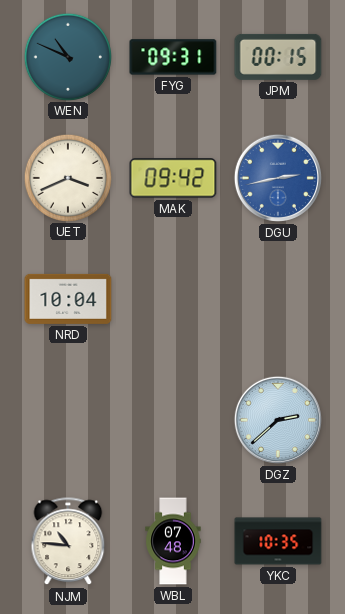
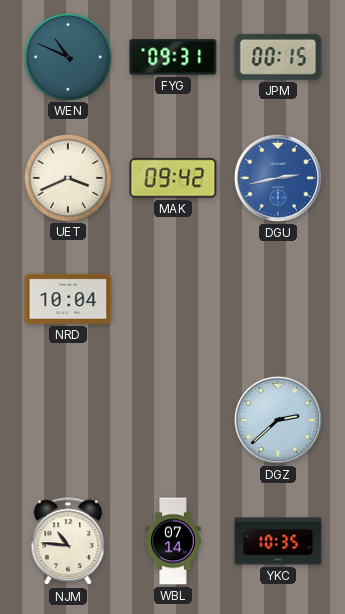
WBL: 07:48 -> 07:14 (173, 541)
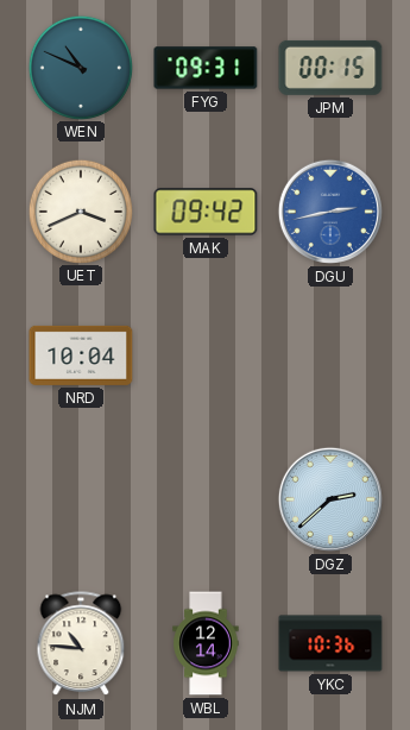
WBL: 07:14 -> 12:14 (206, 643)
YKC: 10:35 -> 10:36 (330, 643)
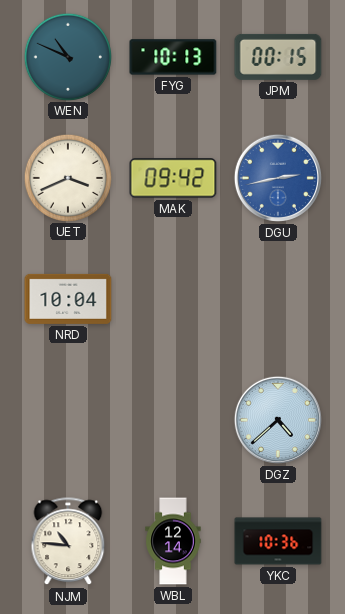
FYG: 09:31 -> 10:13 (173, 57)
DGZ: 2:38 -> 4:38 (278, 420)
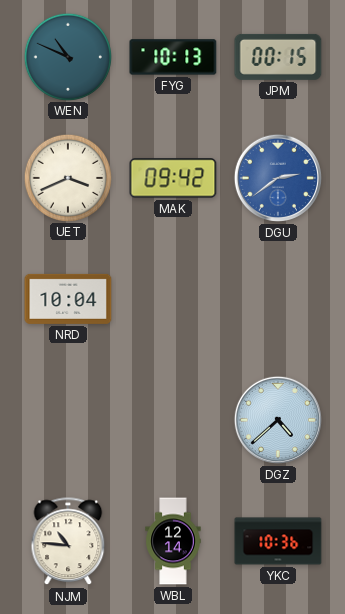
DGU: 2:43 -> 2:39 (278, 178)
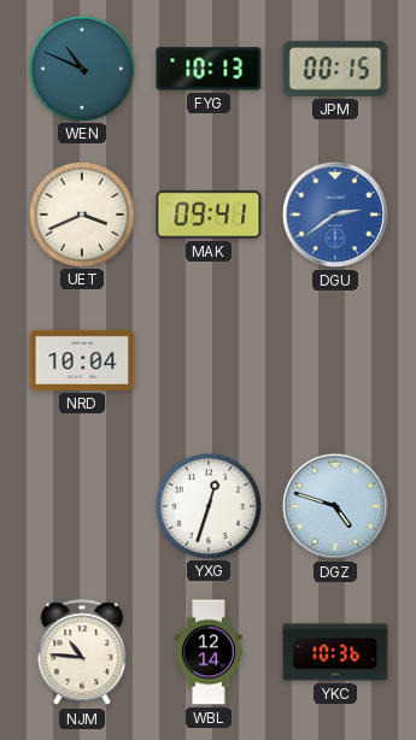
MAK: 09:42 -> 09:41 (209, 215)
YXG: none -> 12:33 (207, 505)
DGZ: 4:38 -> 4:48 (335, 506)
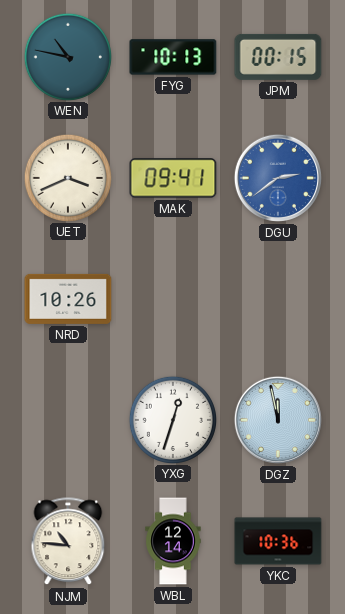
WEN: 10:49 -> 10:47 (67, 56)
NRD: 10:04 -> 10:26 (68, 299)
DGZ: 4:48 -> 11:58 (278, 420)
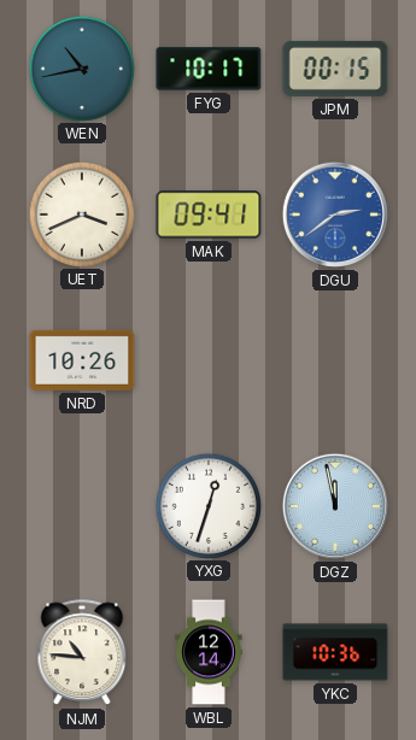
WEN: 10:47 -> 10:43 (81, 67)
FYG: 10:13 -> 10:17 (209, 69)
